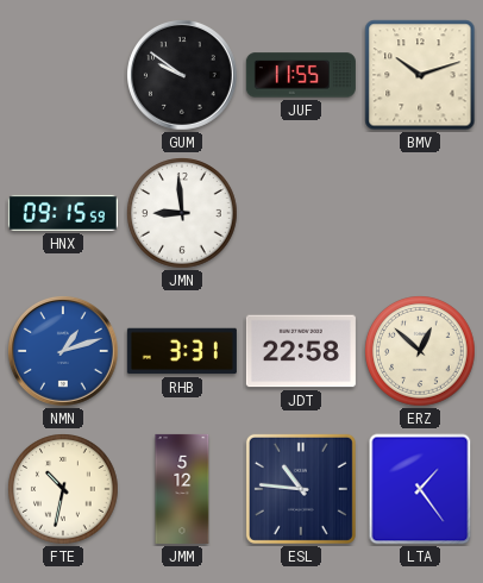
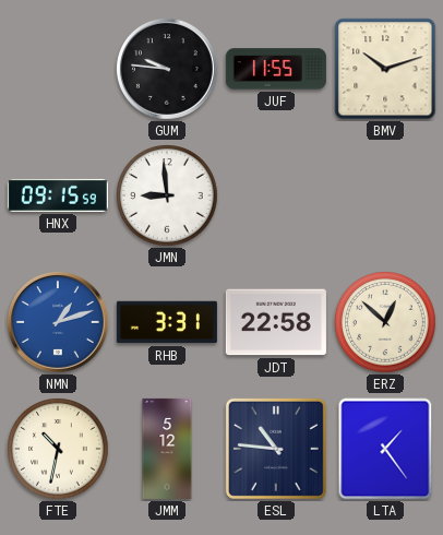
GUM: 9:51 -> 9:46 (167, 69)
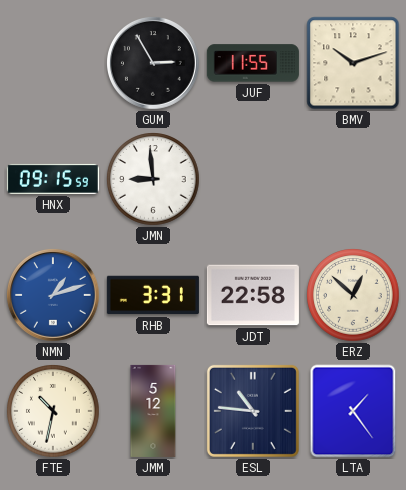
GUM: 9:46 -> 2:55 (153, 63)
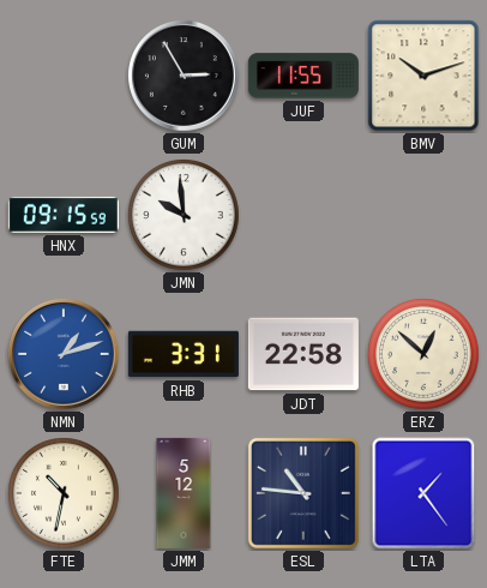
JMN: 8:59 -> 9:59 (184, 215)
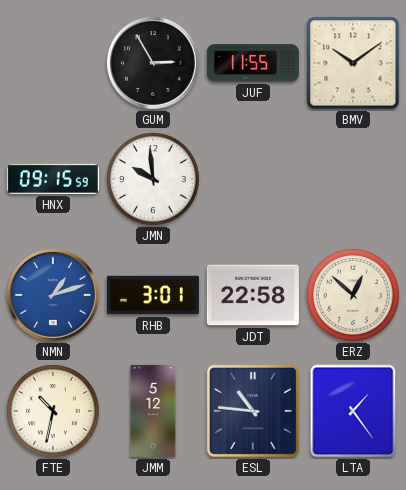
BMV: 10:12 -> 10:09 (353, 63)
RHB: 3:31 -> 3:01 (153, 295)
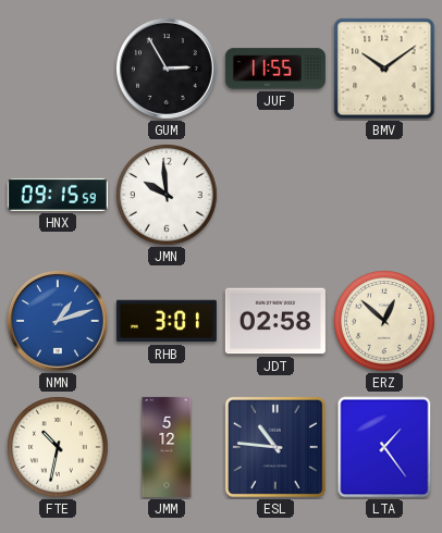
JDT: 22:58 -> 02:58 (275, 321)
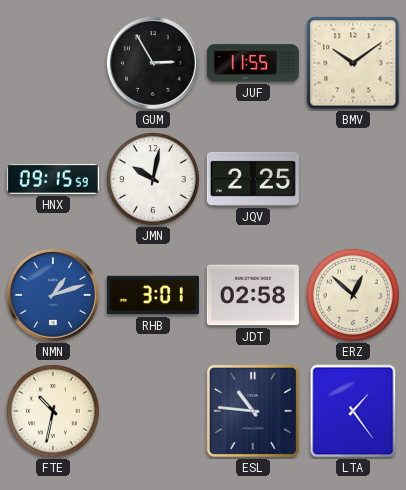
JMN: 9:59 -> 10:02 (153, 179)
JQV: none -> 2:25 (253, 179)
JMM: 5:12 -> none (167, 447)
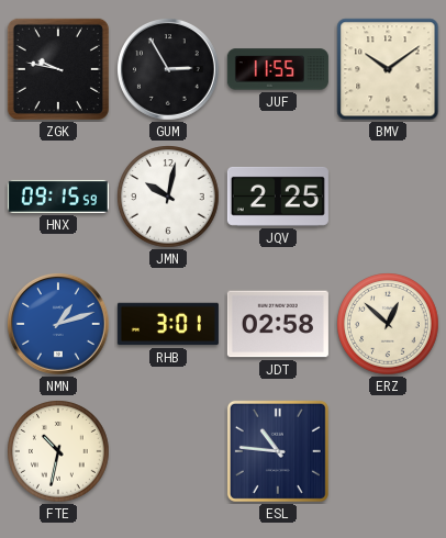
ZGK: none -> 9:47 (58, 69)
LTA: 1:24 -> none (353, 411)
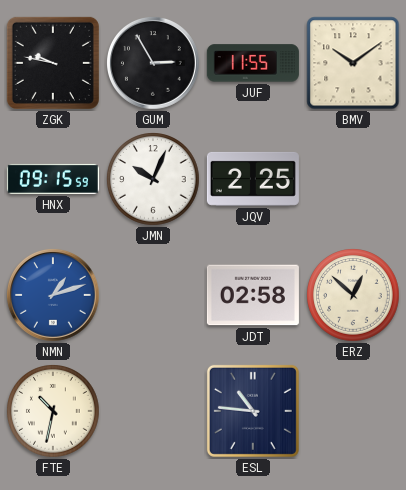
JMN: 10:02 -> 10:04 (153, 179)
RHB: 3:01 -> none (168, 324)
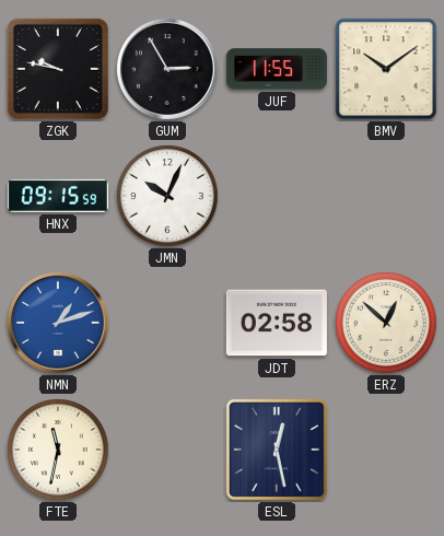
JQV: 2:25 -> none (253, 179)
FTE: 10:32 -> 11:32 (58, 450)
ESL: 10:46 -> 12:28 (277, 450)
